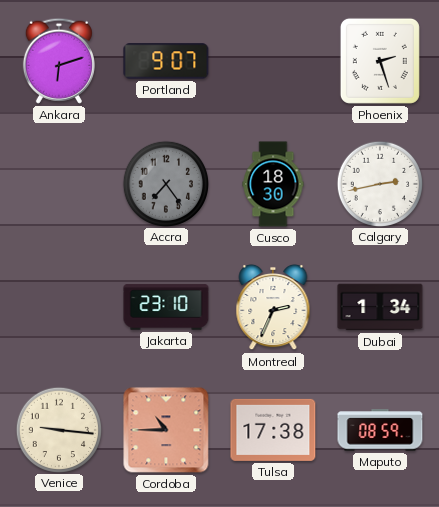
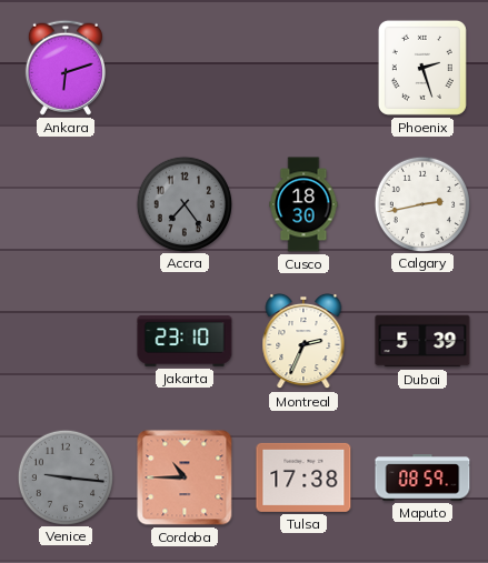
Portland: 9:07 -> none (166, 61)
Dubai: 1:34 -> 5:39 (422, 341)
Venice dial: cream -> grey (64, 476)
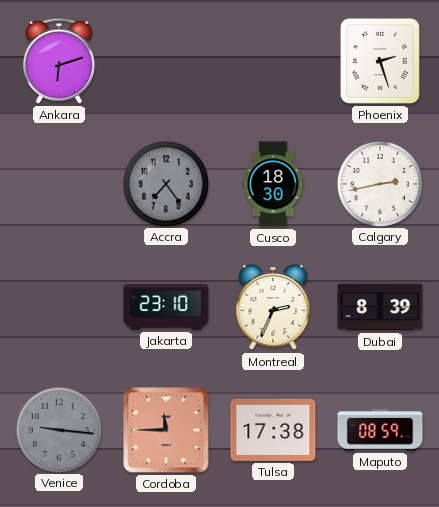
Dubai: 5:39 -> 8:39 (380, 307)
Cordoba: 10:45 -> 11:45 (166, 430)
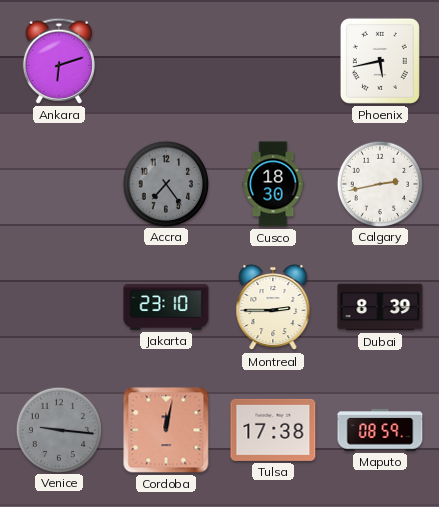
Phoenix: 2:27 -> 5:43 (380, 61)
Montreal: 2:34 -> 2:45 (273, 307)
Cordoba: 11:45 -> 12:02 (166, 430)
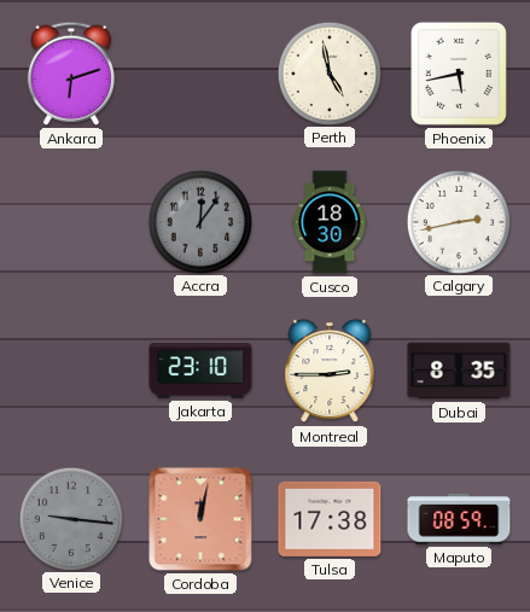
Perth: none -> 4:58 (328, 72)
Accra: 7:24 -> 12:06 (199, 221)
Dubai: 8:39 -> 8:35 (459, 371)
